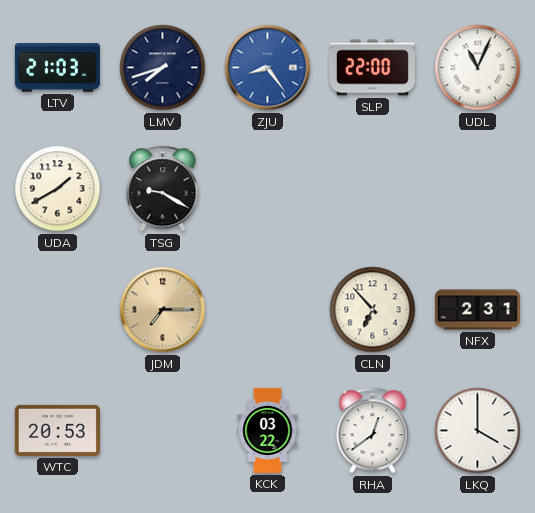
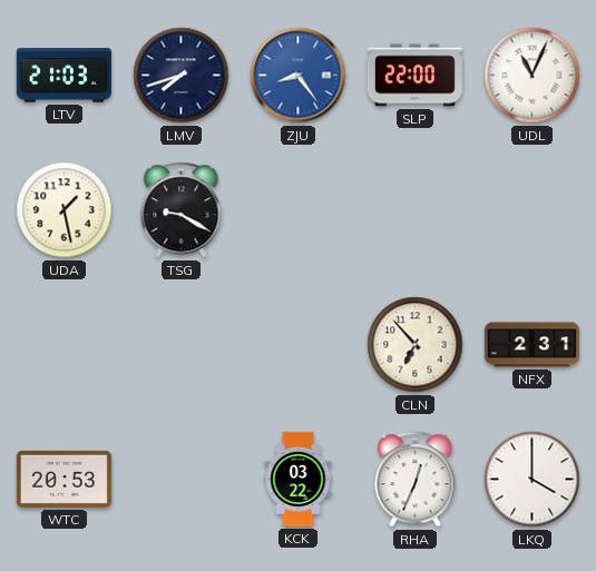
UDA: 1:40 -> 1:28 (65, 210)
JDM: 7:15 -> none (163, 310)
RHA: 12:39 -> 12:34 (416, 480)
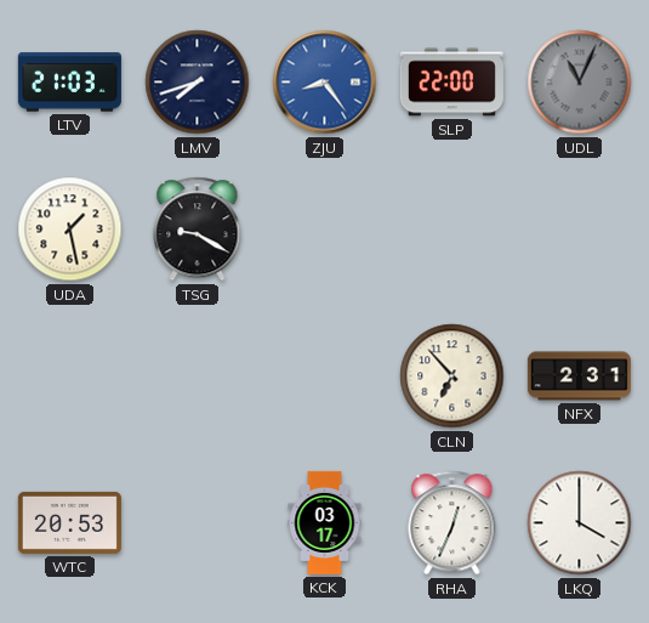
UDL dial: white -> grey (580, 83)
KCK: 03:22 -> 03:17 (325, 522)
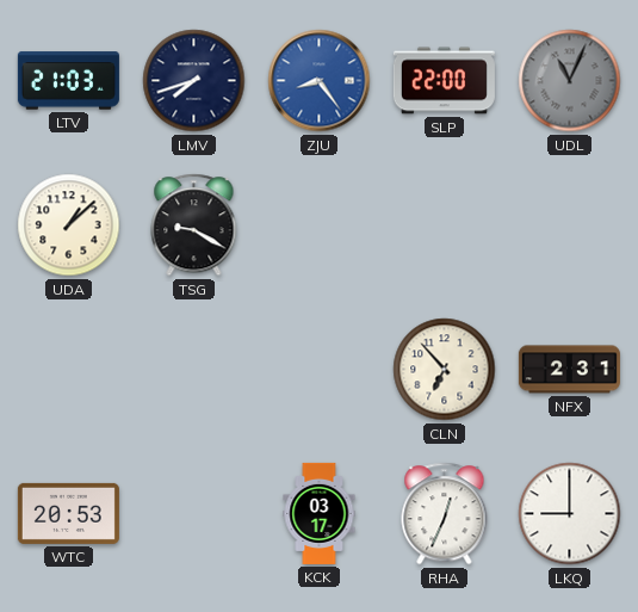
UDA: 1:28 -> 1:08 (69, 225)
LKQ: 4:00 -> 9:00 (570, 514)
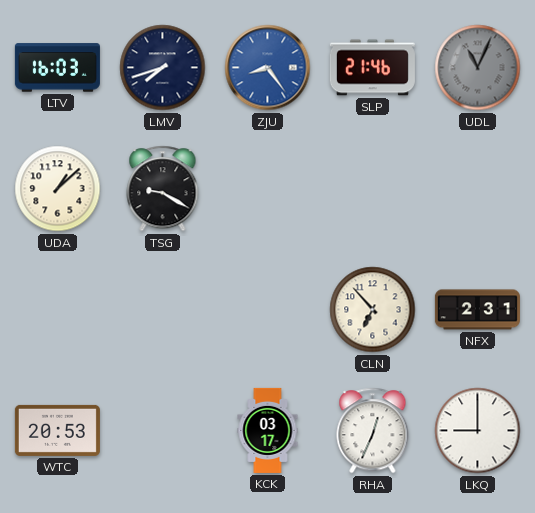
LTV: 21:03 -> 16:03 (57, 68)
SLP: 22:00 -> 21:46 (372, 68)
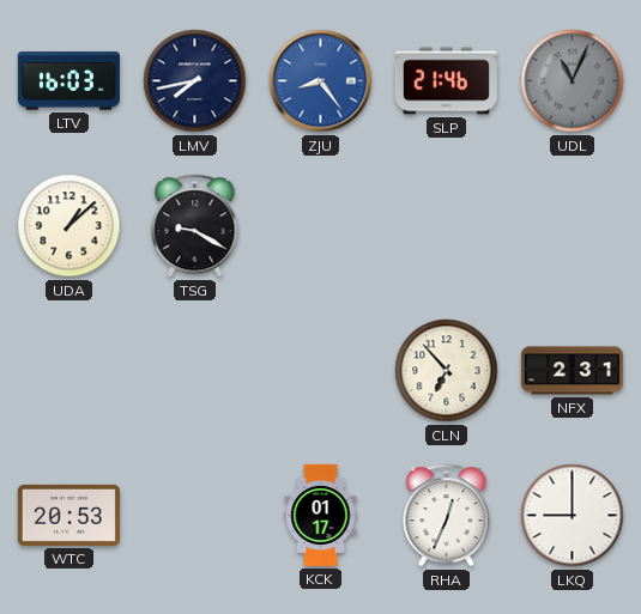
LMV: 7:42 -> 7:43 (195, 81)
KCK: 03:17 -> 01:17 (321, 515)
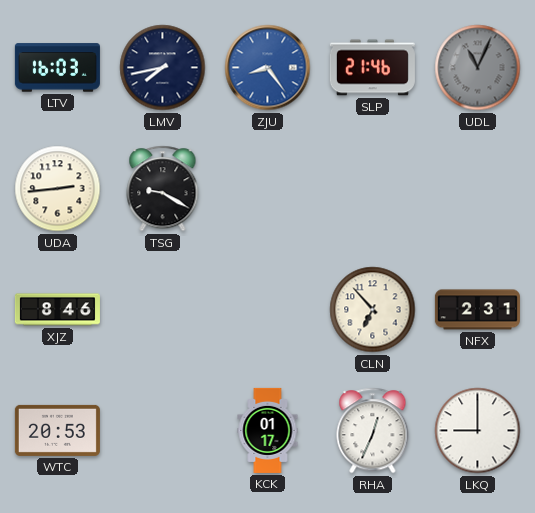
UDA: 1:08 -> 2:44 (58, 189)
XJZ: none -> 8:46 (57, 310)
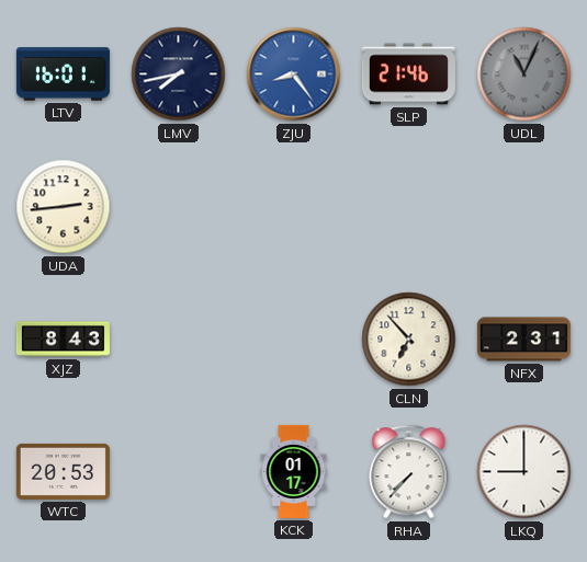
LTV: 16:03 -> 16:01 (63, 74)
TSG: 9:20 -> none (163, 189)
XJZ: 8:46 -> 8:43 (63, 340)
RHA: 12:34 -> 7:37 (409, 472)
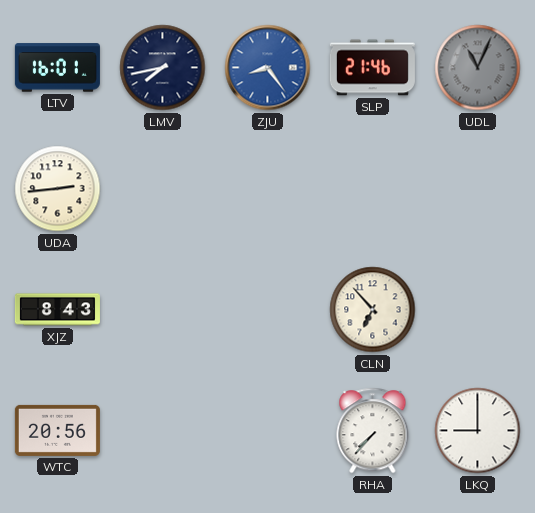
NFX: 2:31 -> none (523, 340)
WTC: 20:53 -> 20:56 (57, 430)
KCK: 01:17 -> none (294, 471)
